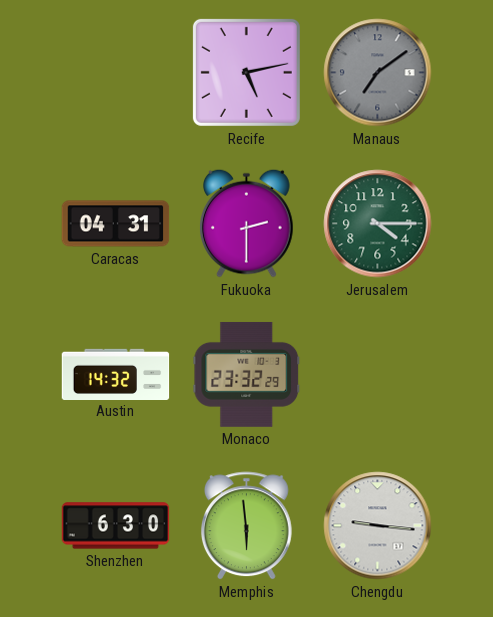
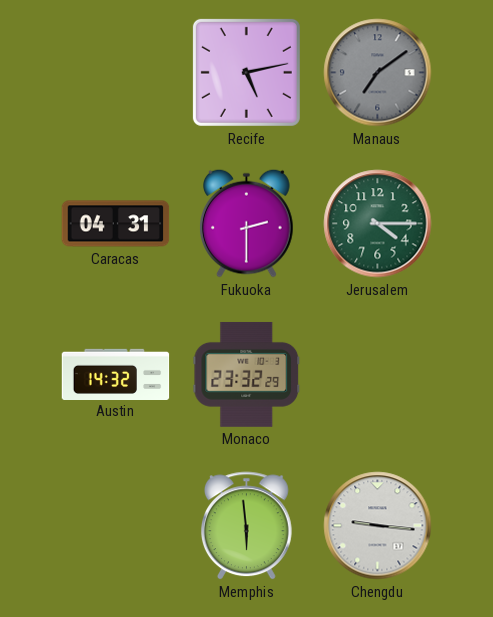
Shenzhen: 6:30 -> none (116, 526)
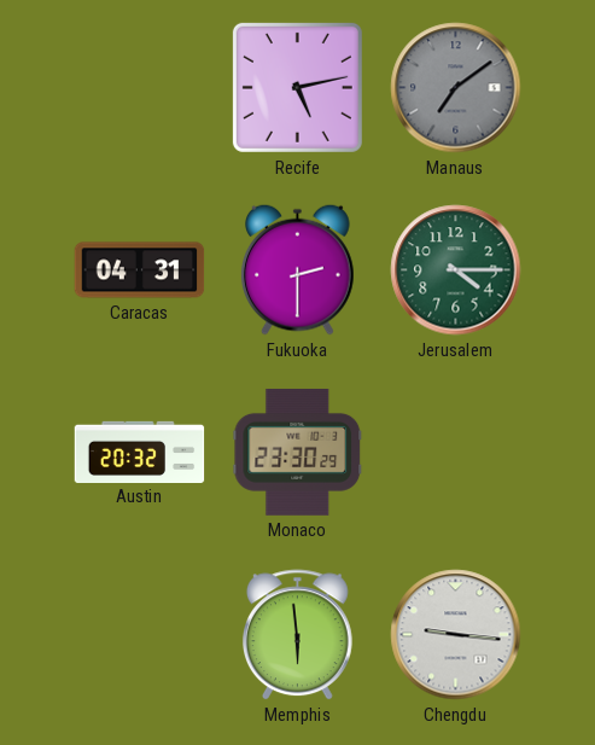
Austin: 14:32 -> 20:32 (140, 452)
Monaco: 23:32 -> 23:30 (298, 452)
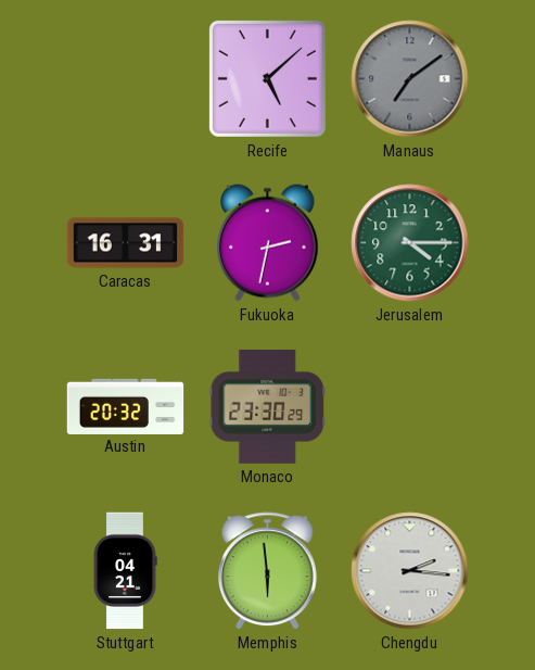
Recife: 5:13 -> 5:08 (267, 78)
Caracas: 04:31 -> 16:31 (126, 243)
Fukuoka: 2:30 -> 2:32 (268, 242)
Stuttgart: none -> 04:21 (125, 571)
Chengdu: 9:16 -> 2:16 (410, 571)
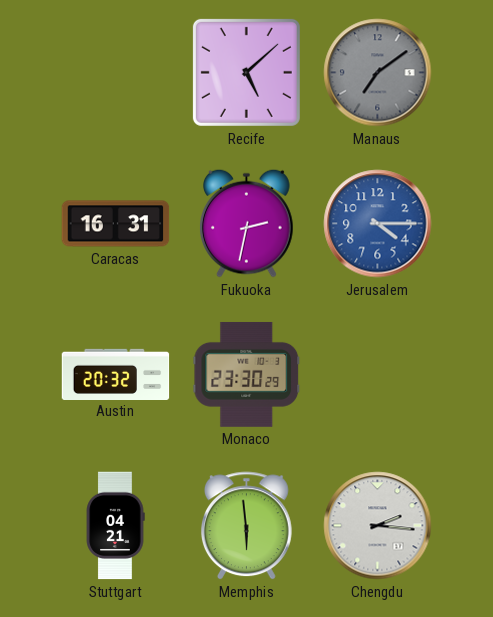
Jerusalem dial: green -> blue (378, 224)
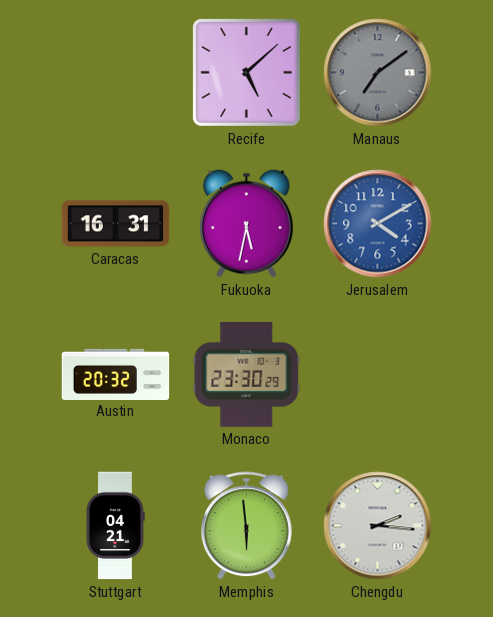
Fukuoka: 2:32 -> 5:32 (247, 223)
Jerusalem: 4:15 -> 4:10 (378, 224)
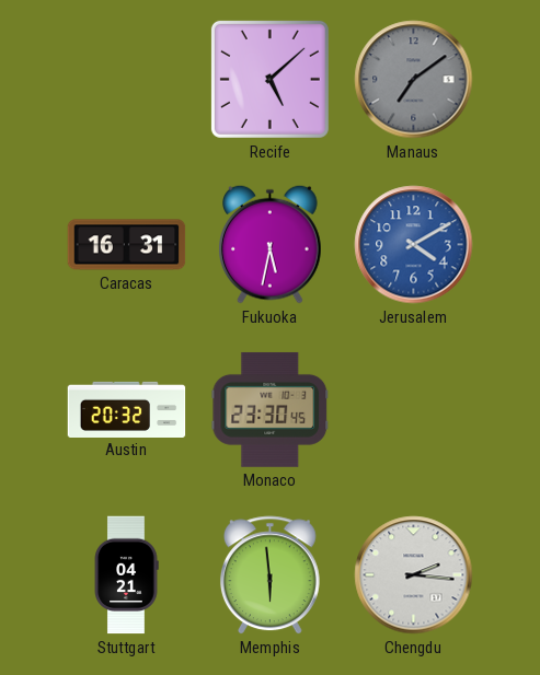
Monaco: 23:30:29 -> 23:30:45 (271, 409)
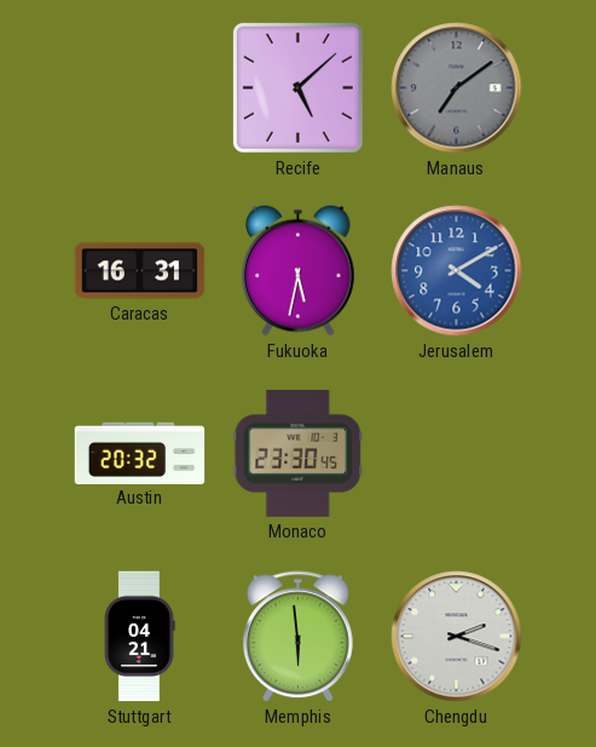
Chengdu: 2:16 -> 2:18 (457, 637)
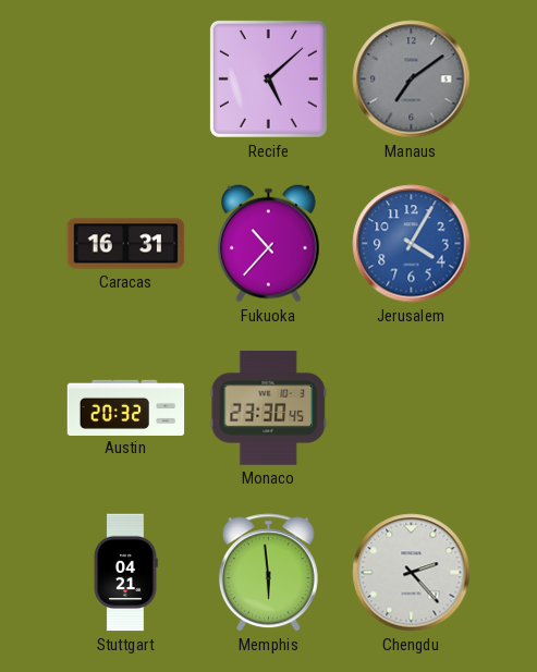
Fukuoka: 5:32 -> 10:37 (269, 243)
Jerusalem: 4:10 -> 4:05 (412, 244)
Chengdu: 2:18 -> 2:23 (412, 573)
